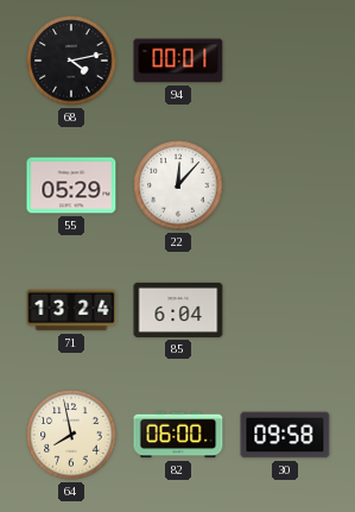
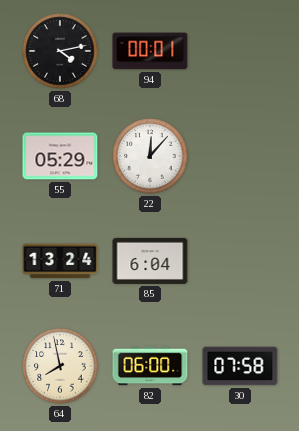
30: 09:58 -> 07:58 (240, 366)
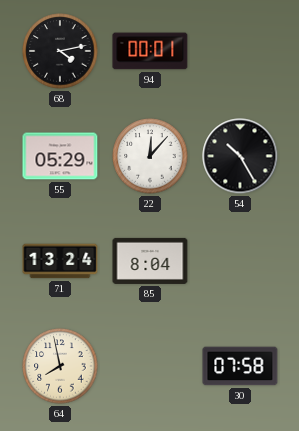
54: none -> 10:25 (240, 156)
85: 6:04 -> 8:04 (150, 261)
82: 06:00 -> none (150, 366)
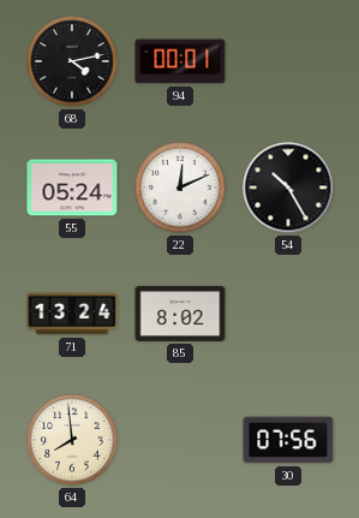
55: 05:29 -> 05:24 (72, 187)
22: 12:07 -> 12:11 (180, 187)
85: 8:04 -> 8:02 (180, 314)
64: 7:58 -> 7:59 (72, 440)
30: 07:58 -> 07:56 (288, 440)
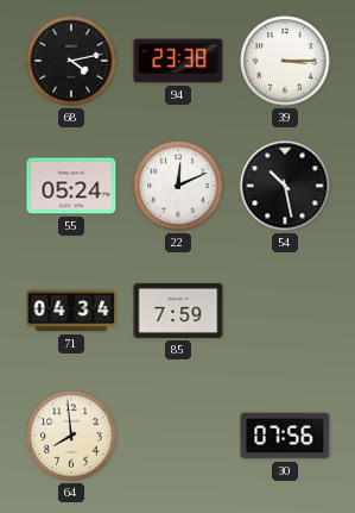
94: 00:01 -> 23:38 (178, 61)
39: none -> 3:15 (285, 61)
54: 10:25 -> 10:28 (285, 186)
71: 13:24 -> 04:34 (71, 311)
85: 8:02 -> 7:59 (178, 311)
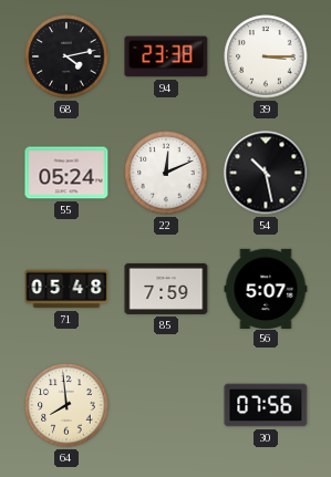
71: 04:34 -> 05:48 (66, 289)
56: none -> 5:07 (266, 288)
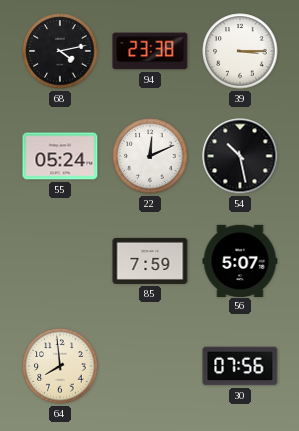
71: 05:48 -> none (66, 289)
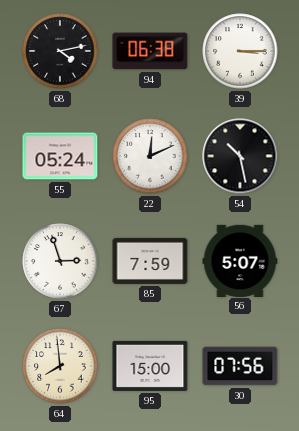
94: 23:38 -> 06:38 (150, 51)
67: none -> 2:57 (60, 261)
95: none -> 15:00 (150, 366)
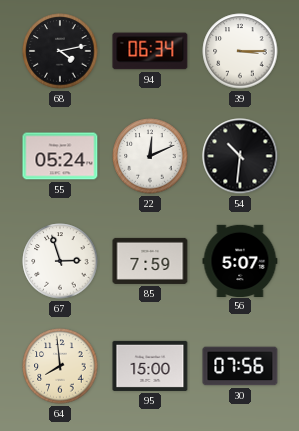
94: 06:38 -> 06:34 (150, 51)
54: 10:28 -> 10:31 (240, 156)
